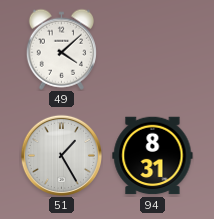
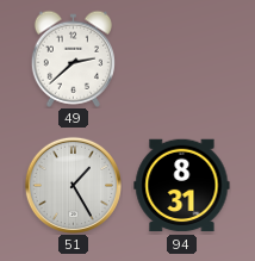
49: 4:08 -> 2:38 (73, 58)
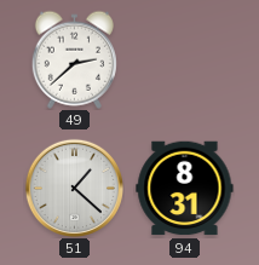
51: 1:25 -> 1:22 (74, 188)
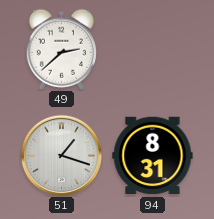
51: 1:22 -> 1:18 (61, 155)
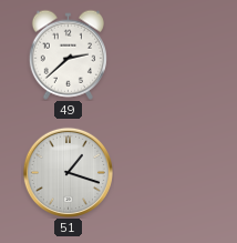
94: 8:31 -> none (153, 156)
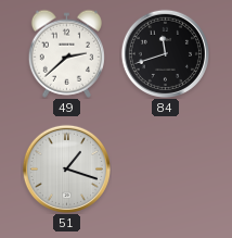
84: none -> 11:42 (165, 53)
